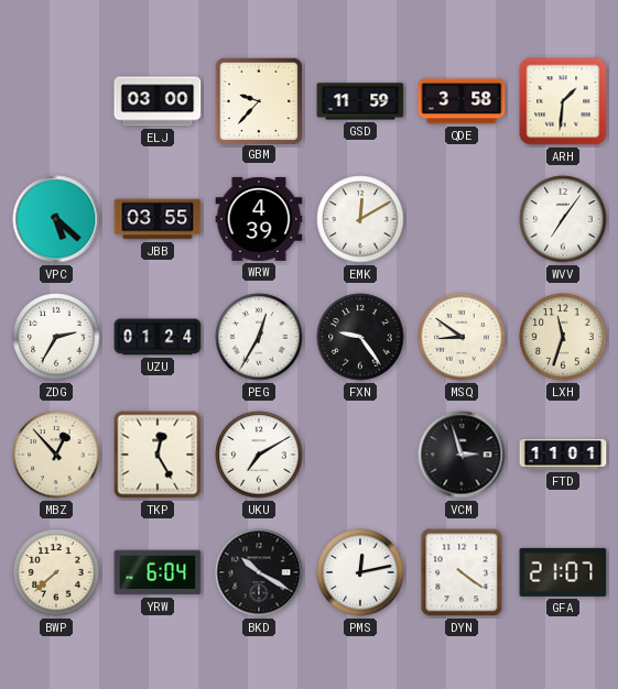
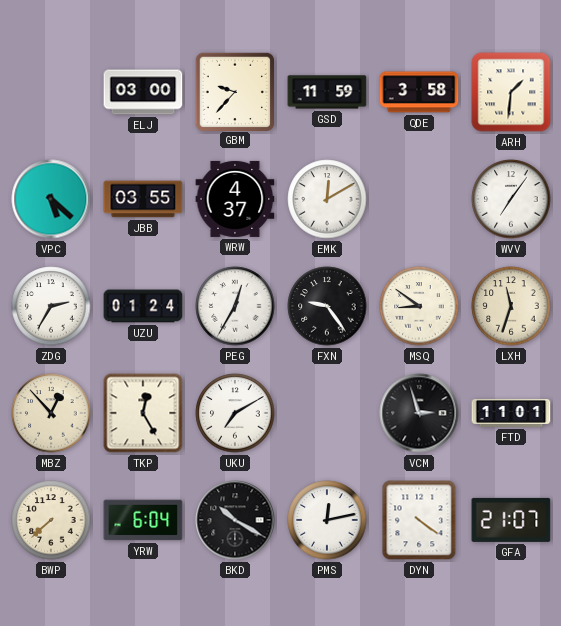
WRW: 4:39 -> 4:37 (235, 199)
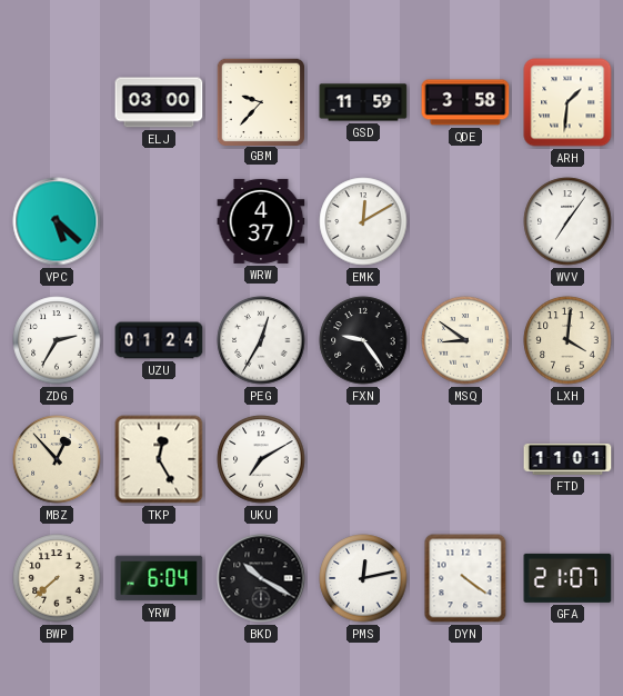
JBB: 03:55 -> none (143, 199)
LXH: 11:33 -> 4:01 (567, 340)
VCM: 2:57 -> none (419, 413)
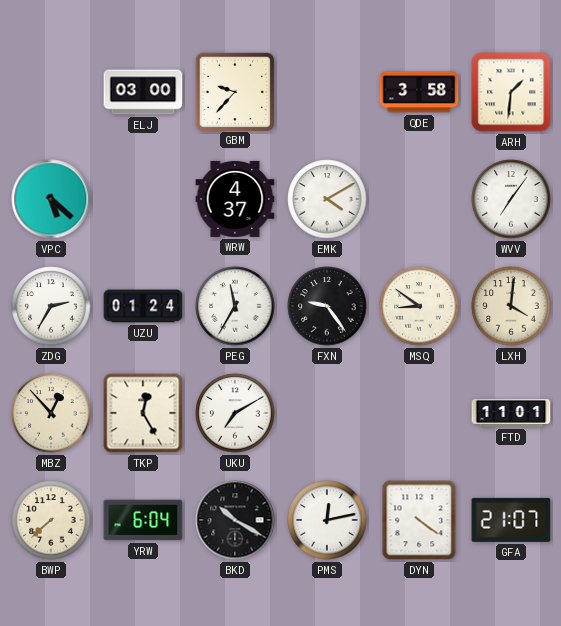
GSD: 11:59 -> none (363, 102)
EMK: 12:10 -> 4:10 (327, 199)
PEG: 12:35 -> 11:35 (235, 306)
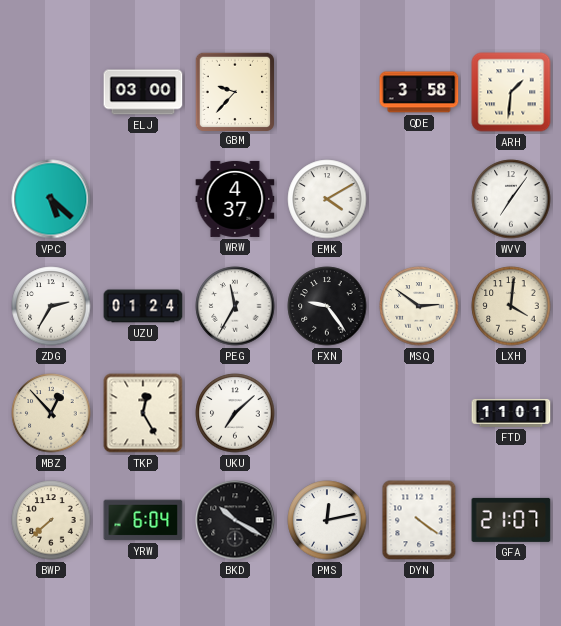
MSQ: 8:51 -> 2:51 (419, 306)
UKU: 7:10 -> 7:08 (235, 413)
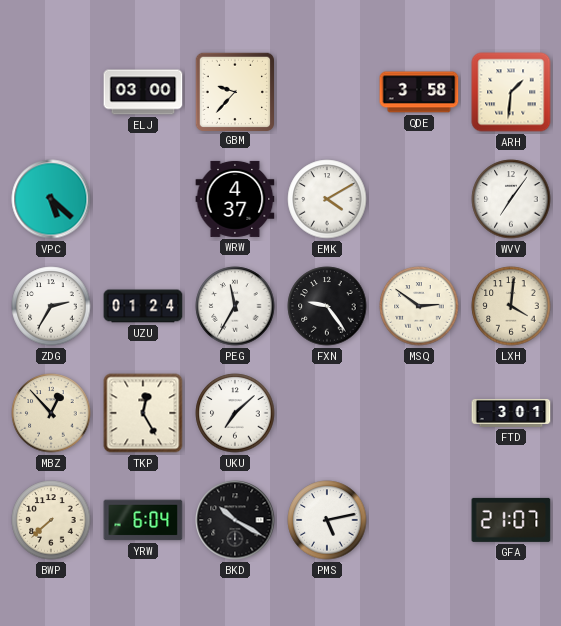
FTD: 11:01 -> 3:01 (511, 413)
PMS: 12:13 -> 5:13 (327, 520)
DYN: 4:21 -> none (419, 520)
